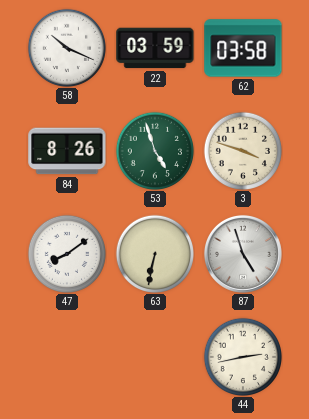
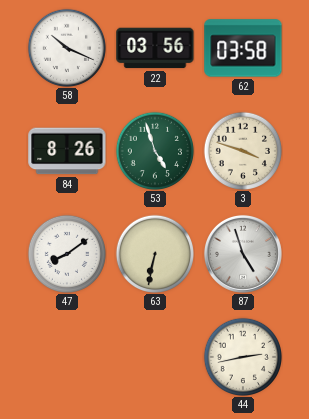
22: 03:59 -> 03:56 (155, 48)
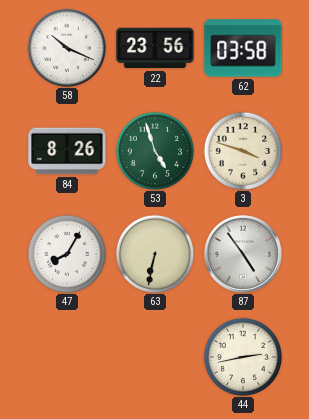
22: 03:56 -> 23:56 (155, 48)
47: 8:09 -> 8:05 (66, 253)
87: 4:57 -> 4:54 (243, 254)
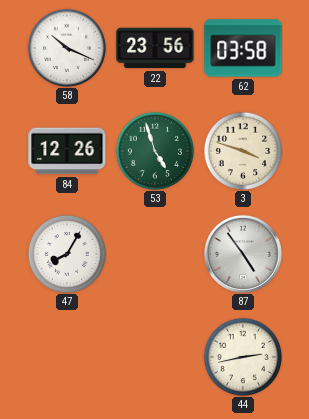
84: 8:26 -> 12:26 (67, 151)
63: 6:32 -> none (154, 253)
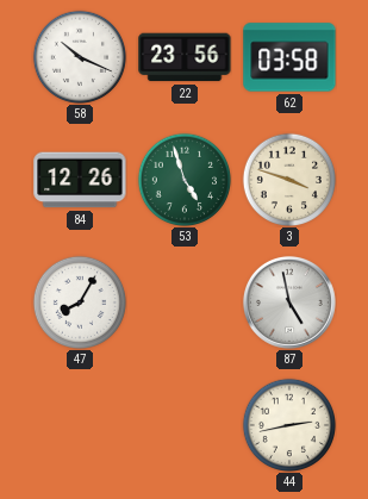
87: 4:54 -> 4:58 (289, 302)
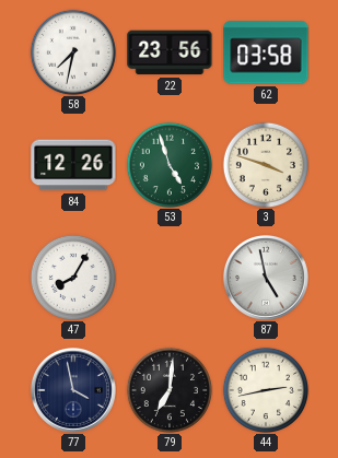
58: 10:19 -> 7:32 (72, 51)
77: none -> 3:58 (73, 390)
79: none -> 7:01 (168, 389)
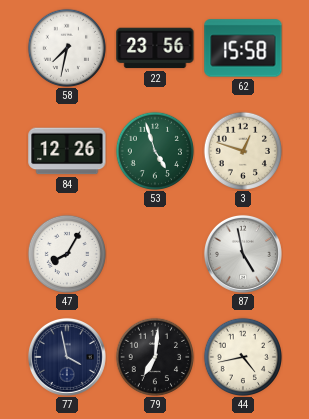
62: 03:58 -> 15:58 (243, 48)
3: 3:48 -> 12:48 (242, 150)
44: 2:43 -> 4:43 (242, 356)
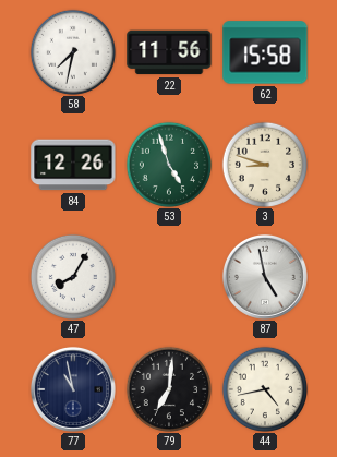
22: 23:56 -> 11:56 (169, 52)
3: 12:48 -> 8:48 (264, 164)
77: 3:58 -> 10:58 (73, 389)
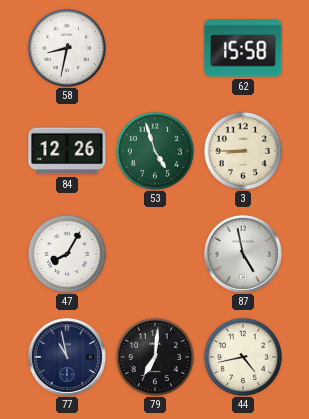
58: 7:32 -> 8:32 (66, 47)
22: 11:56 -> none (169, 52)
3: 8:48 -> 8:45 (242, 150)
